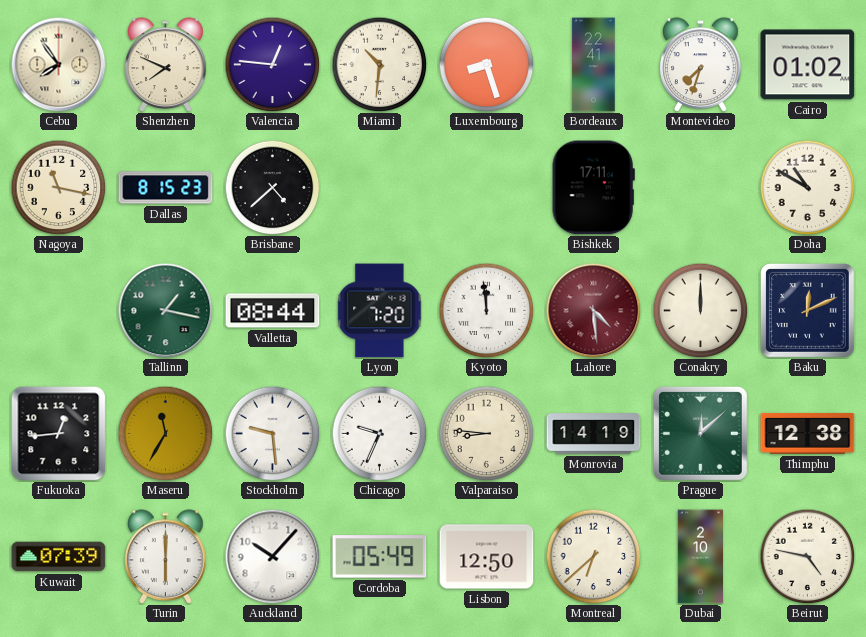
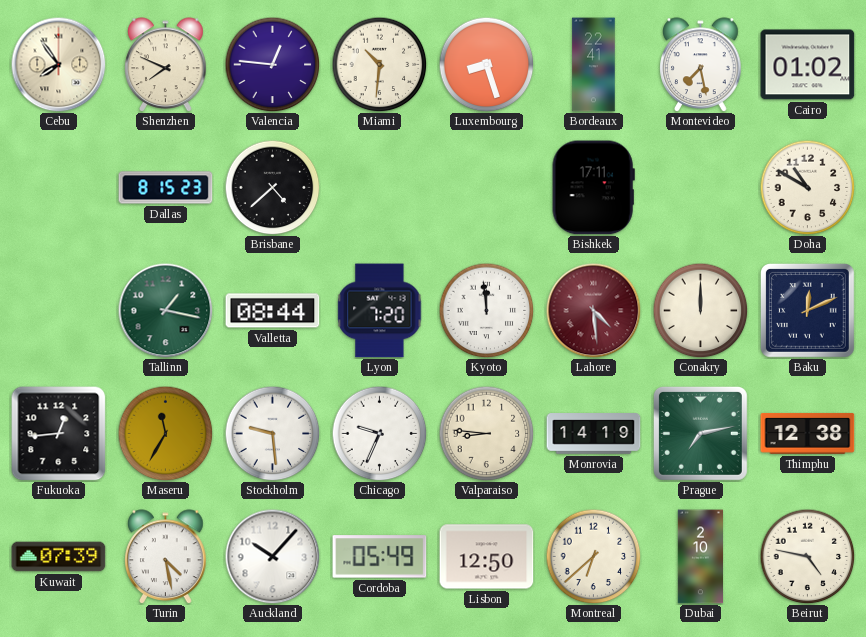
Montevideo: 7:33 -> 7:28 (701, 64)
Nagoya: 11:17 -> none (58, 187)
Prague: 12:08 -> 7:13 (700, 433)
Turin: 6:00 -> 4:28 (166, 556)
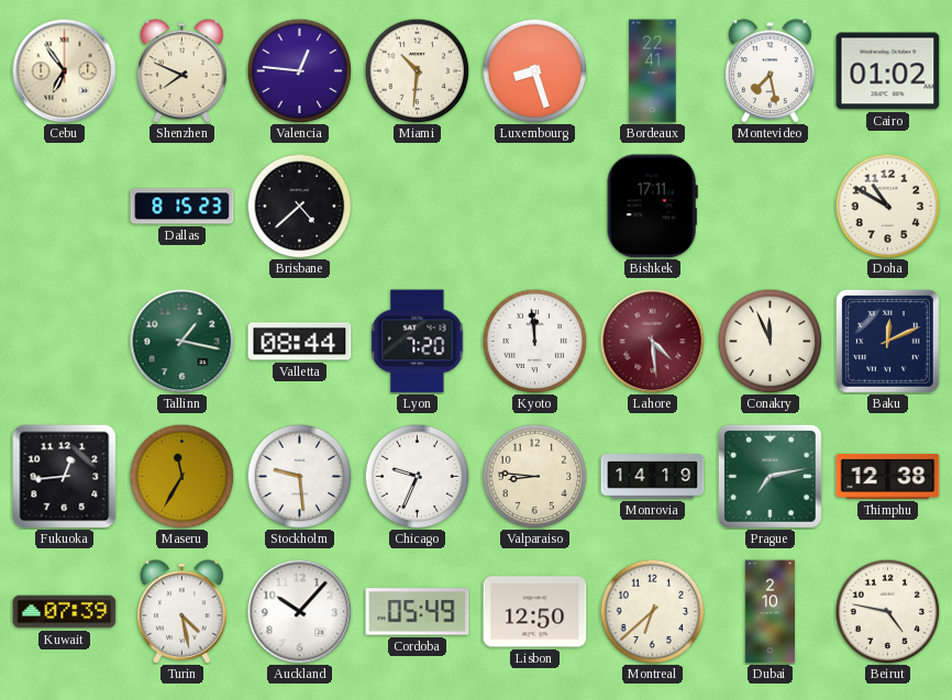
Cebu: 7:54 -> 6:54 (64, 70)
Conakry: 12:00 -> 11:56 (770, 341)
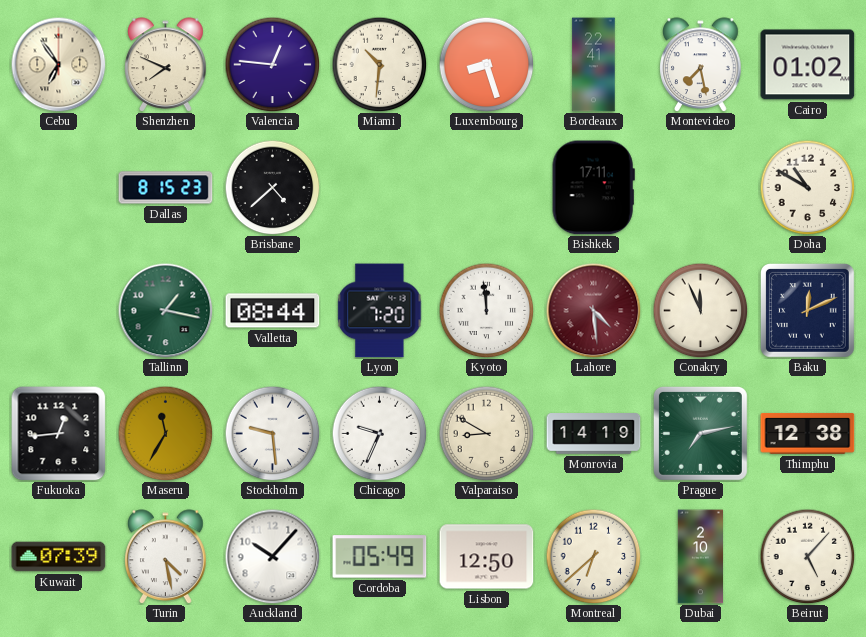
Valparaiso: 8:46 -> 8:50 (486, 433)
Beirut: 4:47 -> 5:07 (807, 556)
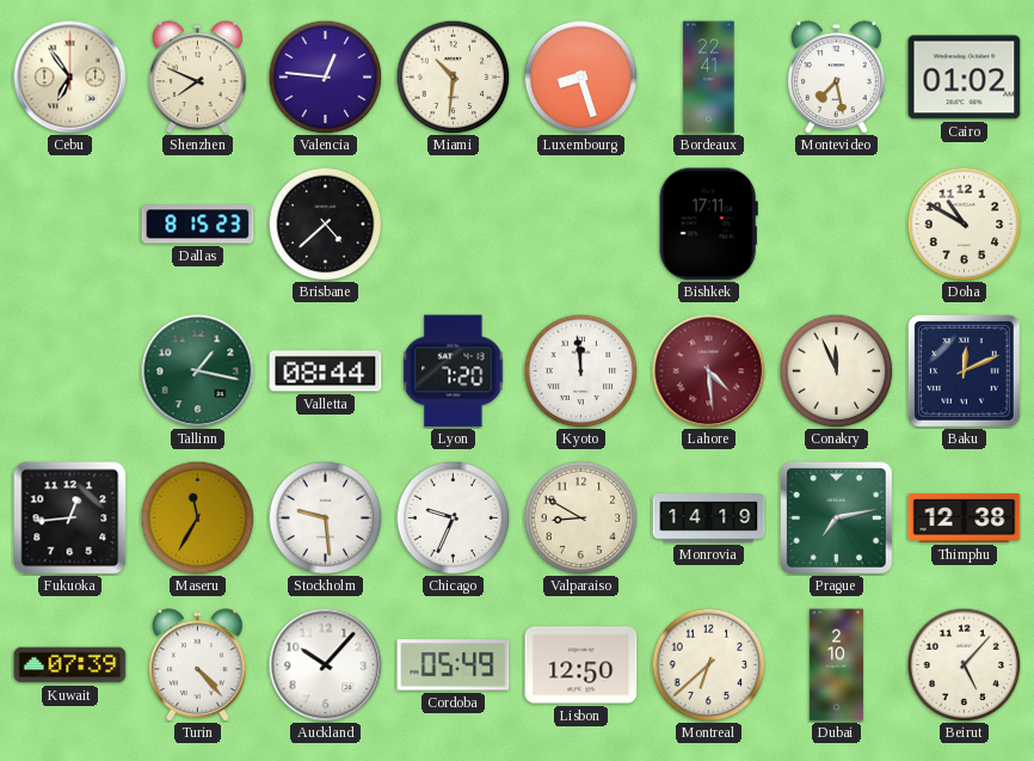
Turin: 4:28 -> 4:23 (198, 664)
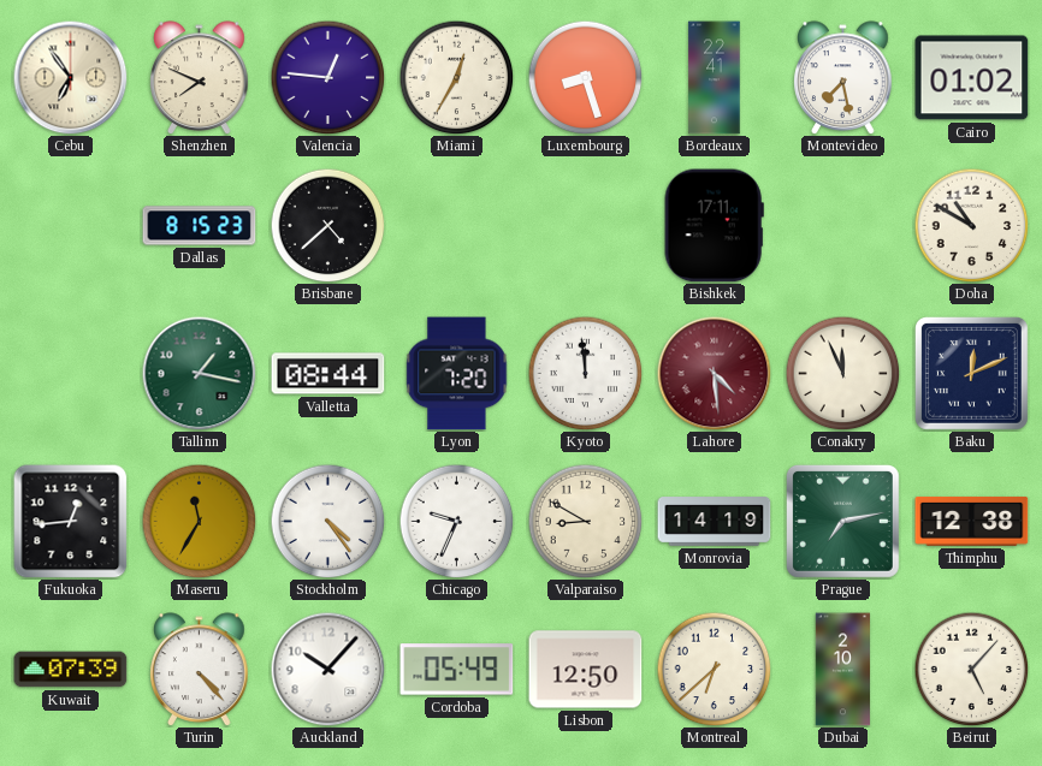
Miami: 10:31 -> 12:35 (456, 77)
Stockholm: 9:29 -> 4:24 (327, 521)
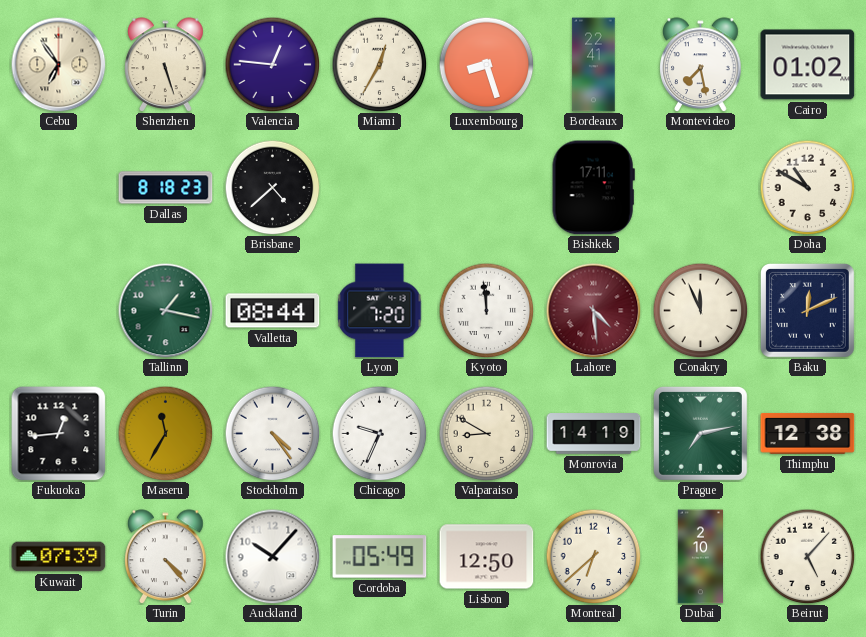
Shenzhen: 7:49 -> 5:27 (166, 64)
Dallas: 8:15 -> 8:18 (166, 188)
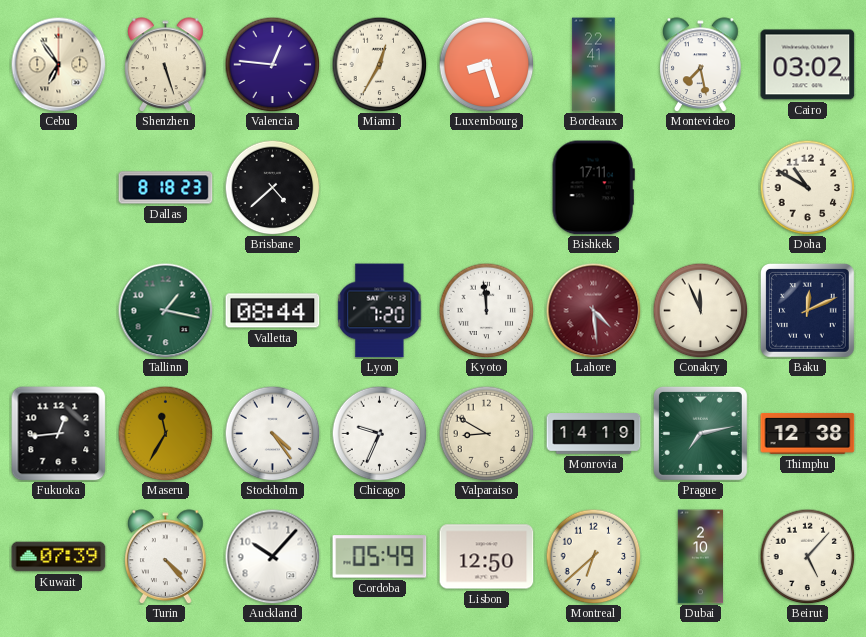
Cairo: 01:02 -> 03:02 (808, 65)
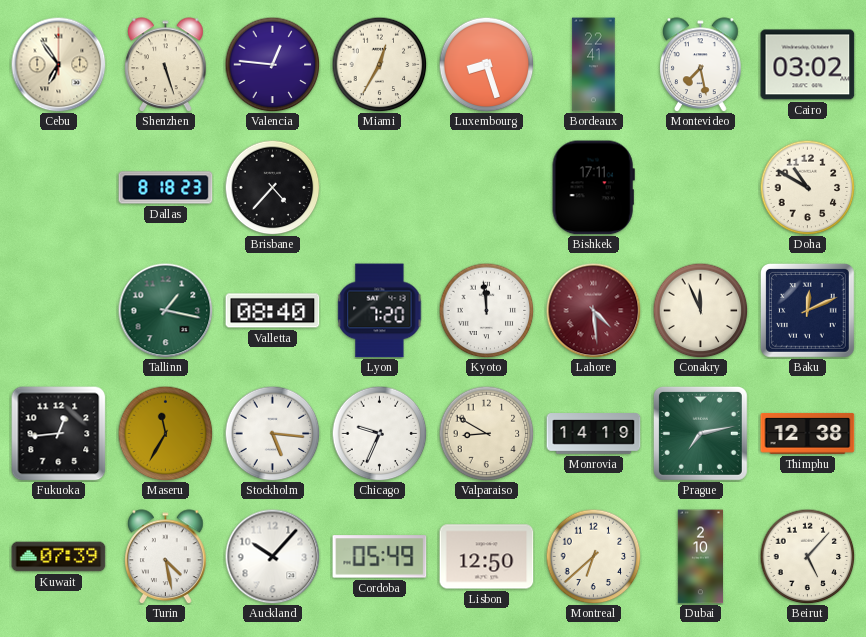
Brisbane: 4:38 -> 4:37 (272, 187)
Valletta: 08:44 -> 08:40 (273, 311)
Stockholm: 4:24 -> 5:16 (272, 433)
Turin: 4:23 -> 4:28 (166, 556)
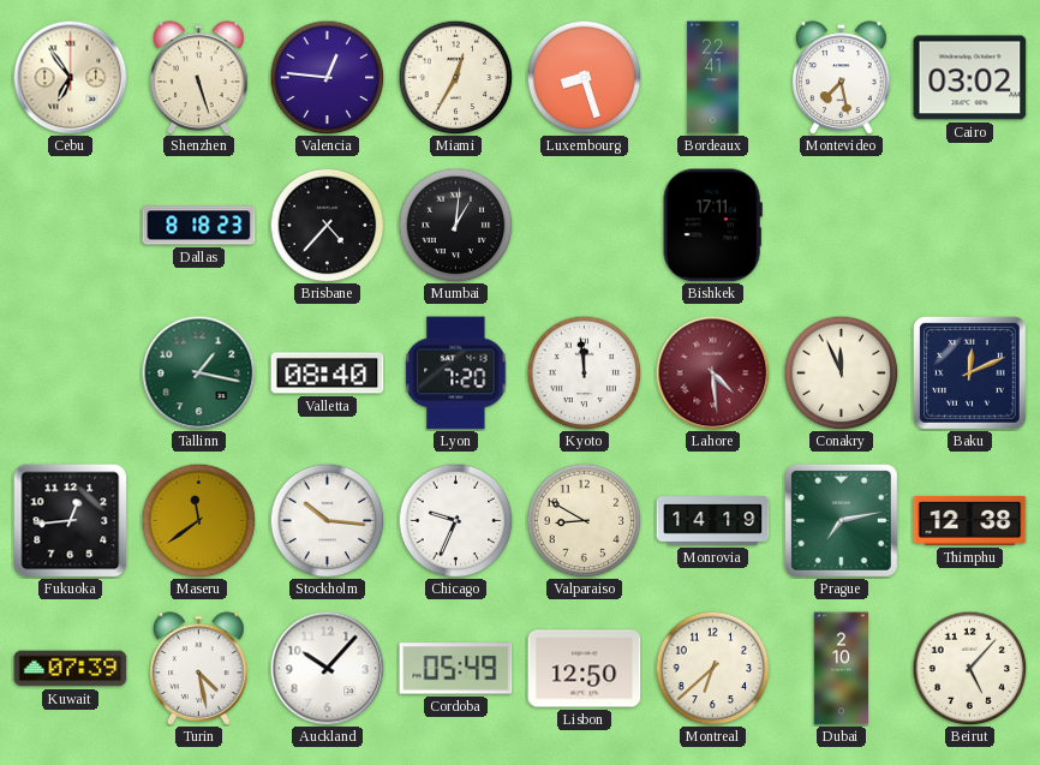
Mumbai: none -> 1:01 (455, 225)
Doha: 10:50 -> none (807, 187)
Maseru: 11:35 -> 11:39 (198, 520)
Stockholm: 5:16 -> 10:16 (327, 520)
